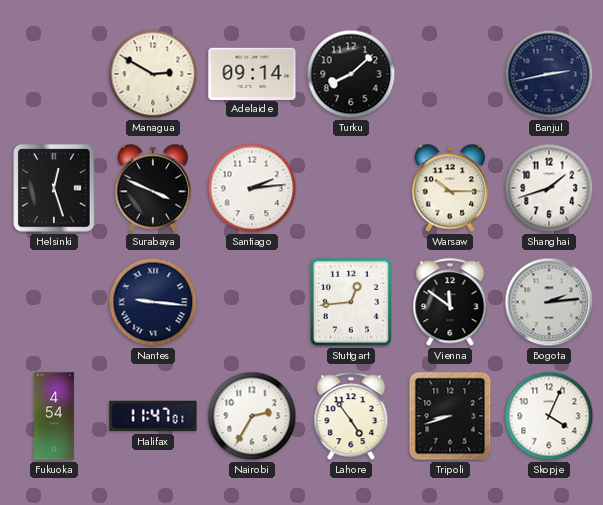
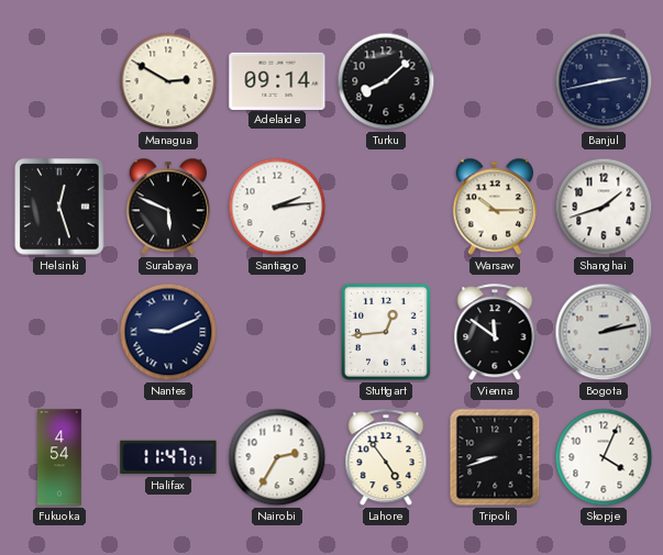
Surabaya: 3:49 -> 5:49 (167, 207)
Nantes: 9:16 -> 9:11 (168, 332)
Bogota: 2:14 -> 2:13 (604, 332)
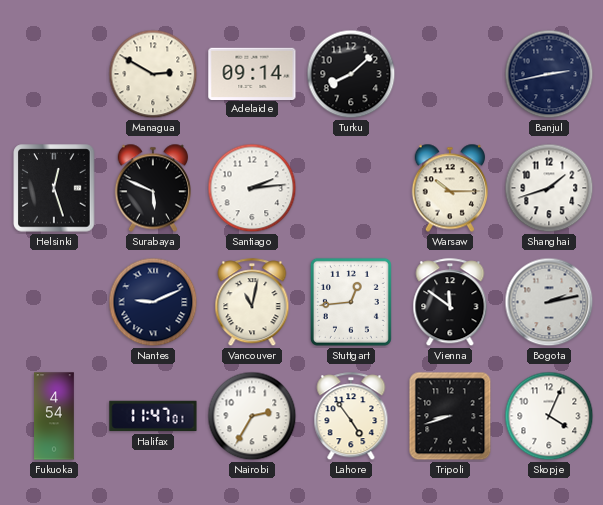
Vancouver: none -> 11:02 (252, 303)
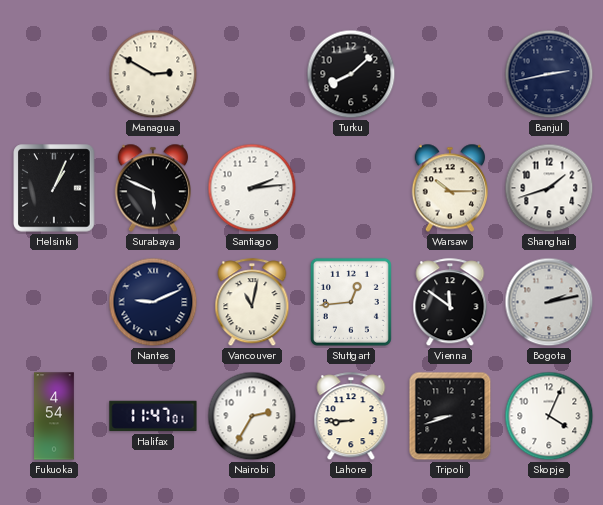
Adelaide: 09:14 -> none (252, 73)
Helsinki: 12:27 -> 1:04 (54, 188)
Lahore: 4:54 -> 8:45 (351, 417)
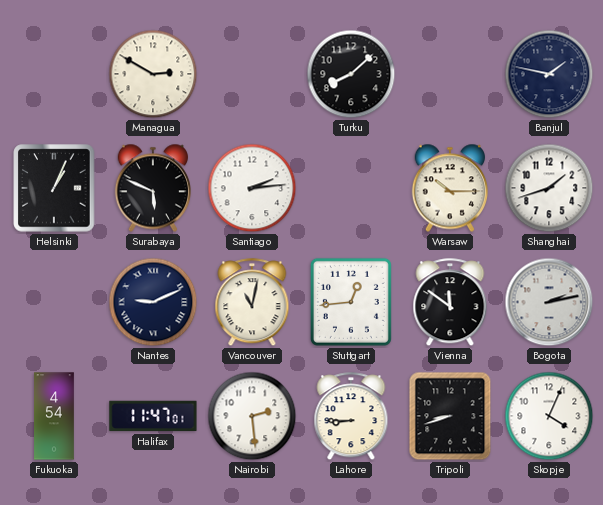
Banjul: 2:43 -> 1:47 (549, 74)
Nairobi: 2:35 -> 2:29 (252, 416)
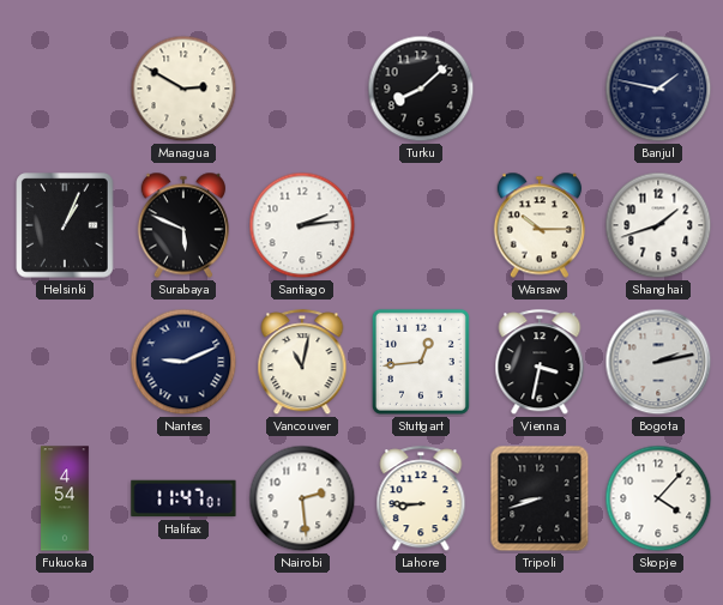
Vienna: 11:51 -> 3:32 (540, 363)
Skopje: 4:04 -> 4:07 (658, 498)
